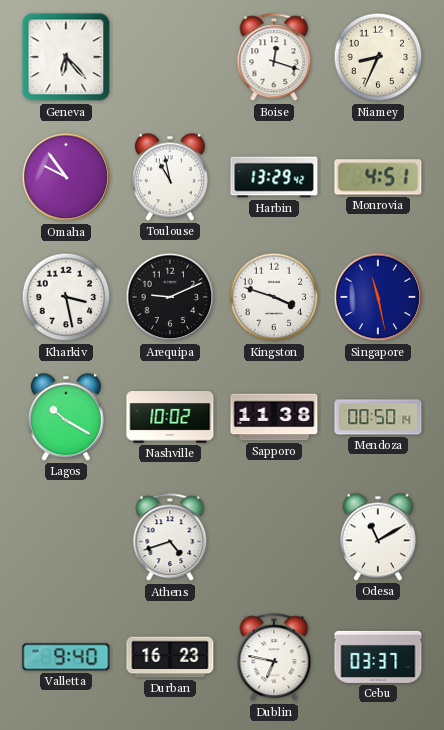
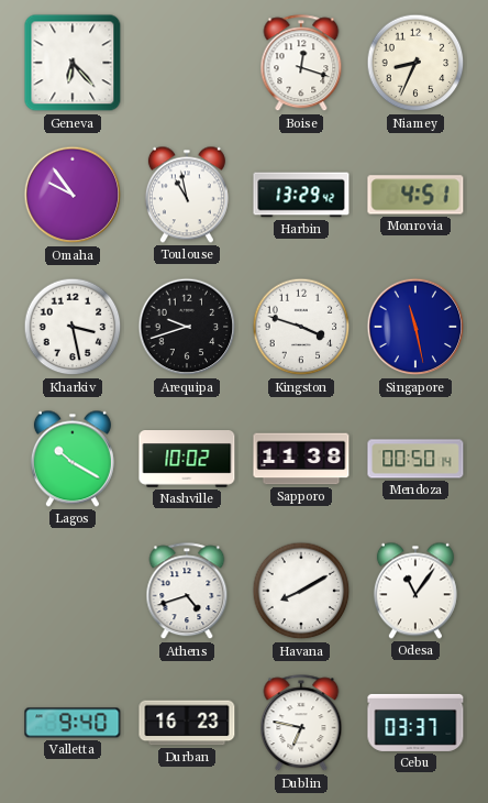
Arequipa: 9:11 -> 9:42 (187, 327)
Havana: none -> 8:10 (301, 591)
Odesa: 11:10 -> 11:06 (415, 591)
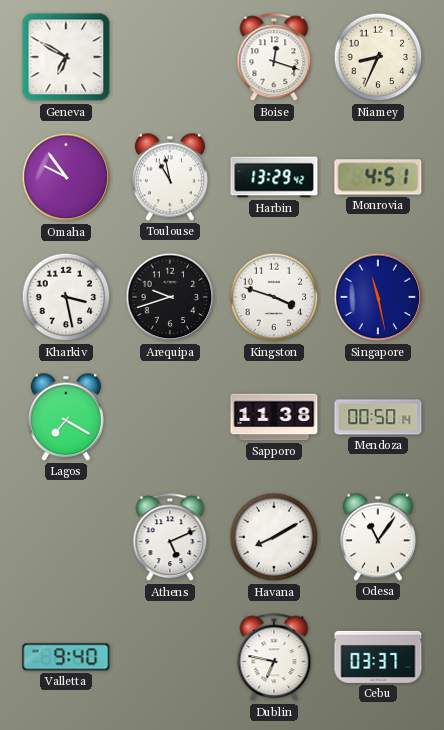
Geneva: 6:23 -> 6:50 (66, 57)
Lagos: 10:20 -> 7:20 (66, 417)
Nashville: 10:02 -> none (187, 460)
Athens: 4:42 -> 5:11 (170, 538)
Durban: 16:23 -> none (187, 723)
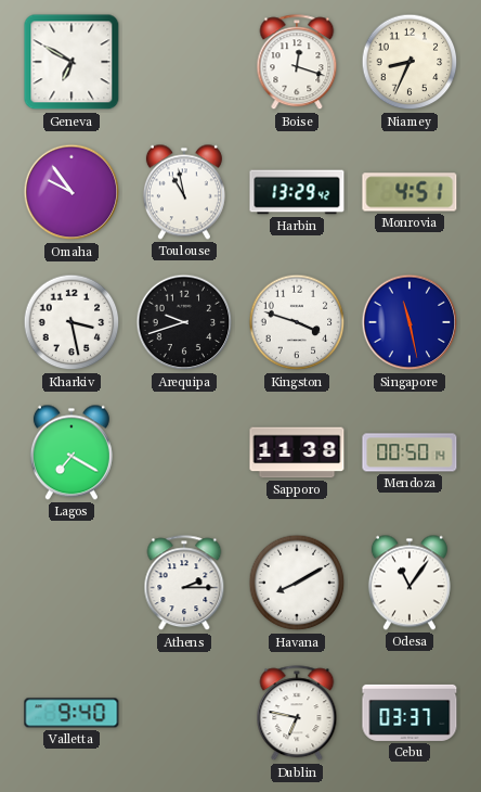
Athens: 5:11 -> 2:15 (184, 584)
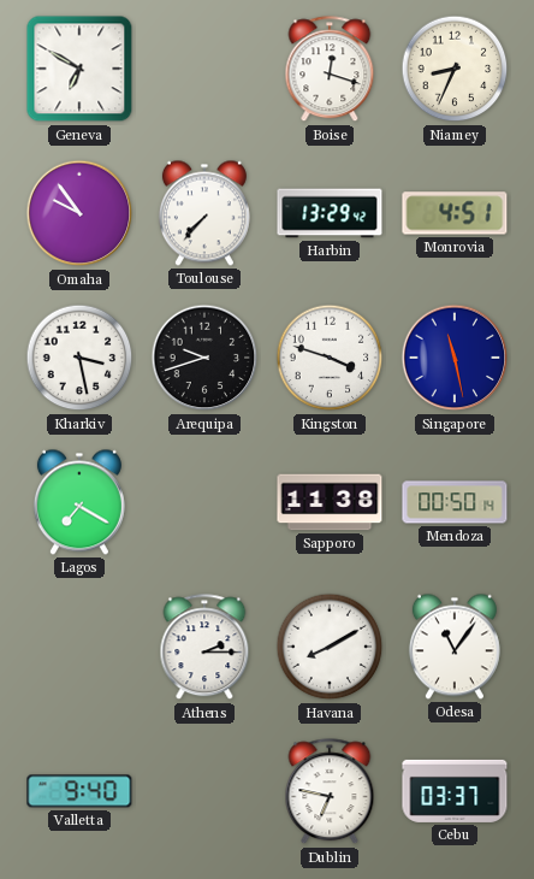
Toulouse: 10:58 -> 7:37 (204, 213)
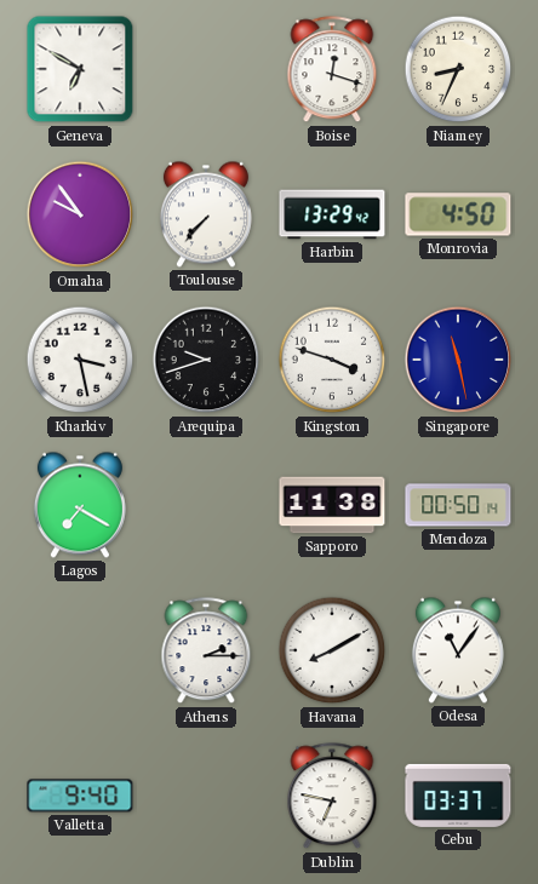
Monrovia: 4:51 -> 4:50 (458, 214)
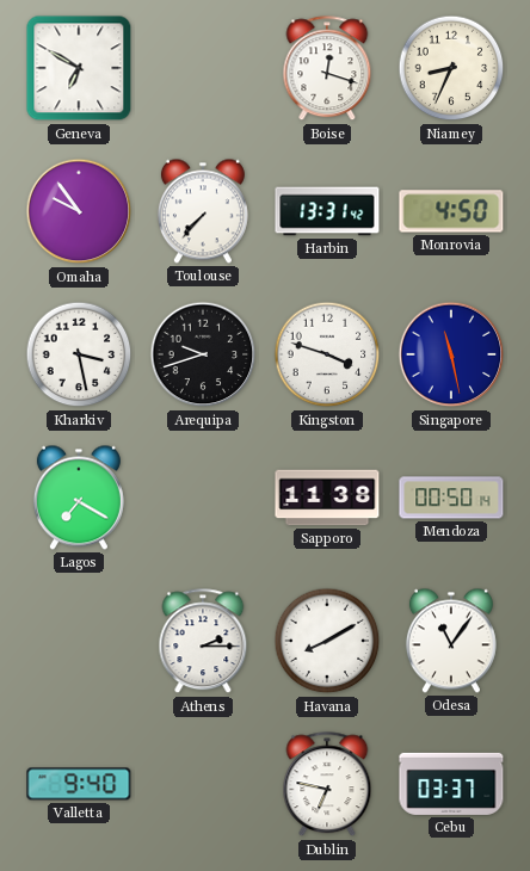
Harbin: 13:29 -> 13:31 (327, 211)
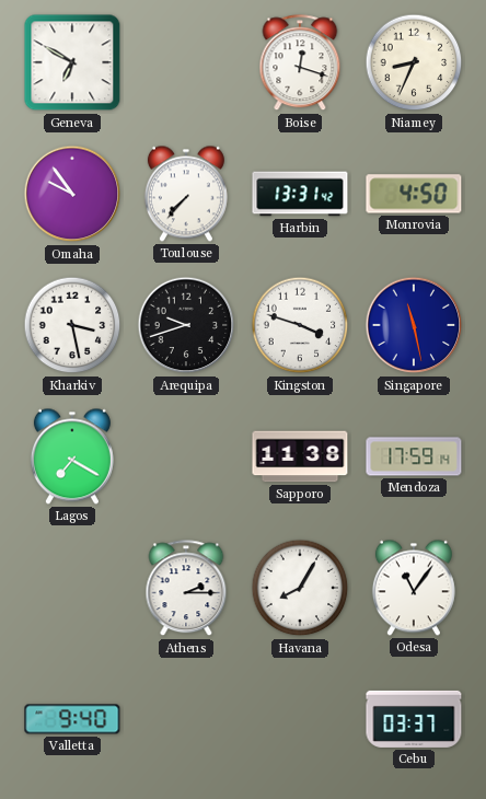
Mendoza: 00:50 -> 17:59 (414, 456)
Havana: 8:10 -> 8:05 (300, 588)
Dublin: 6:47 -> none (327, 785)
